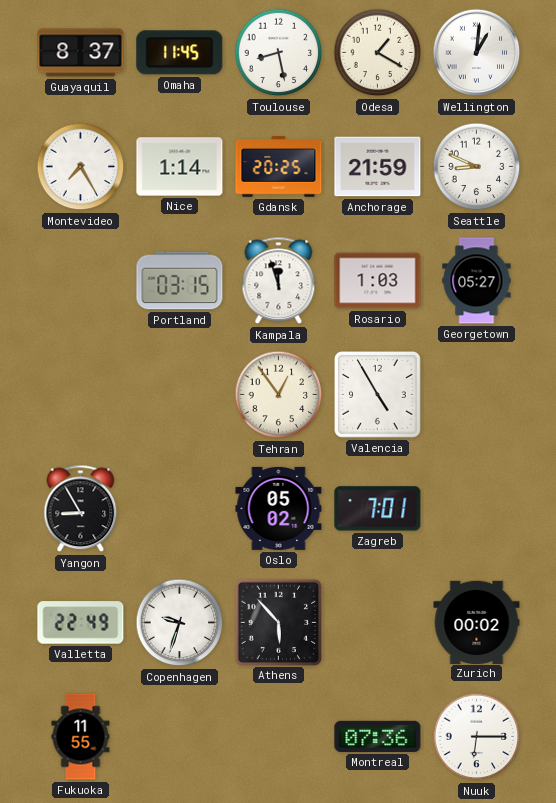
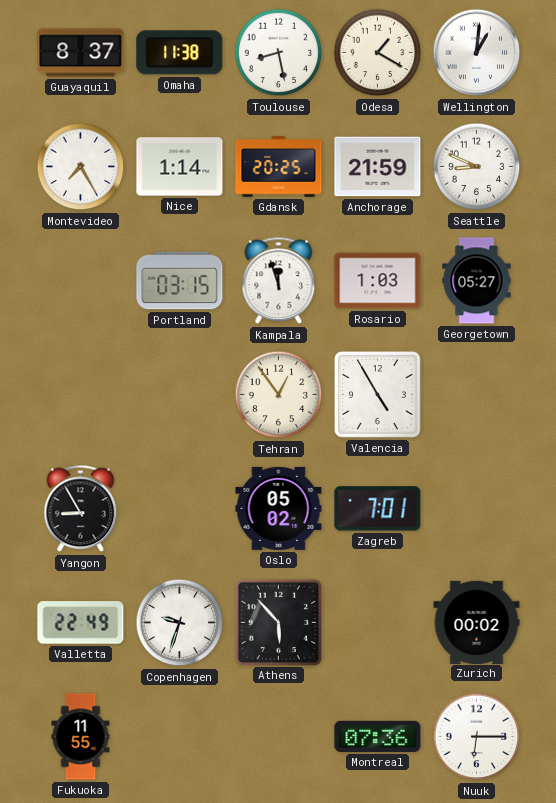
Omaha: 11:45 -> 11:38 (180, 53)
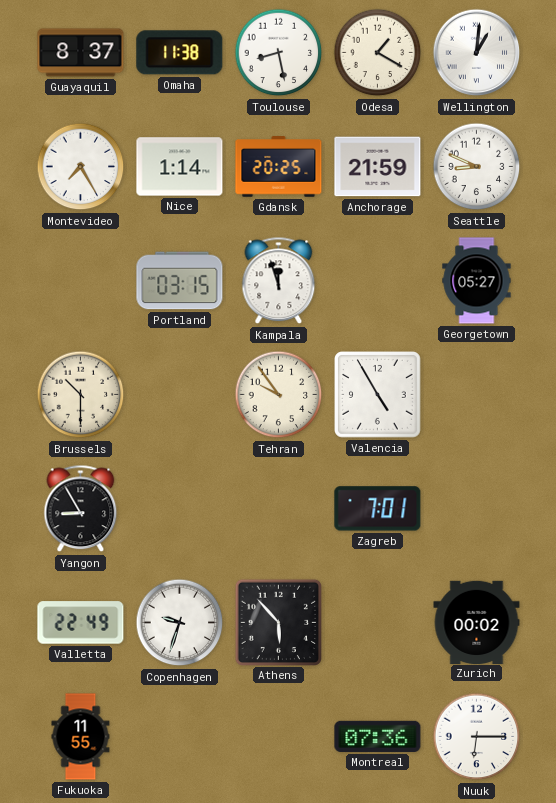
Rosario: 1:03 -> none (378, 281)
Brussels: none -> 10:30 (81, 395)
Tehran: 12:54 -> 9:54 (279, 395)
Oslo: 05:02 -> none (279, 508)
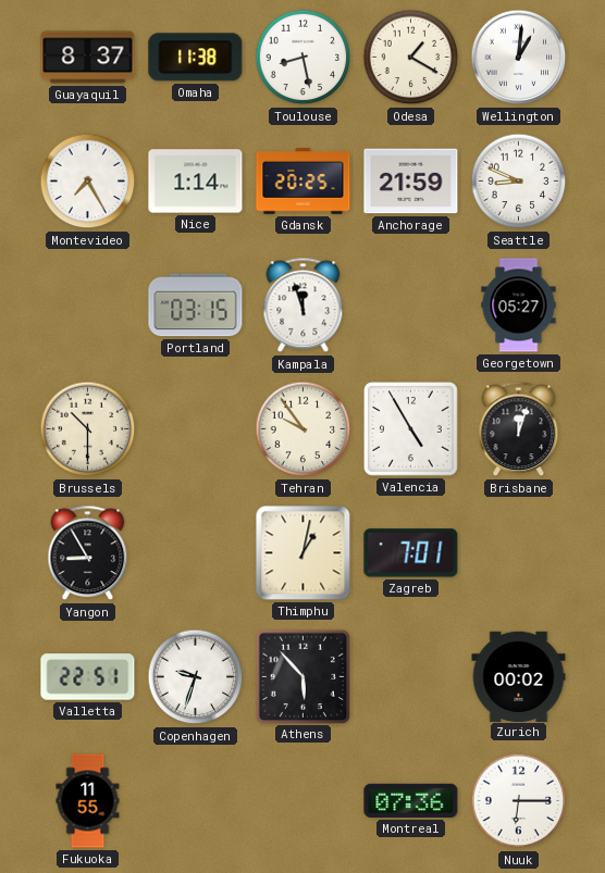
Brisbane: none -> 12:03 (519, 429)
Thimphu: none -> 1:02 (304, 553)
Valletta: 22:49 -> 22:51 (88, 677)
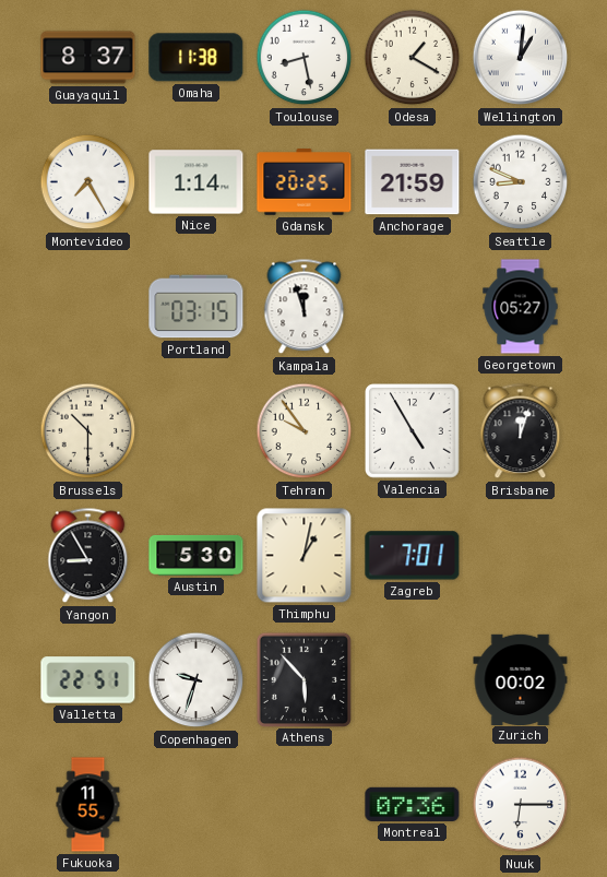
Austin: none -> 5:30 (197, 555)
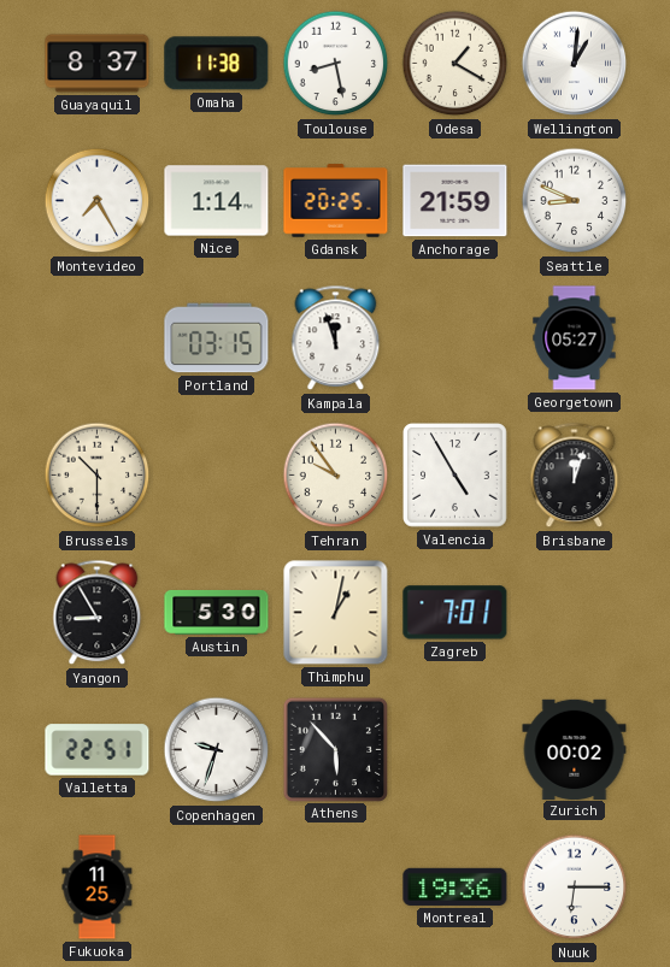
Fukuoka: 11:55 -> 11:25 (98, 888)
Montreal: 07:36 -> 19:36 (456, 886)
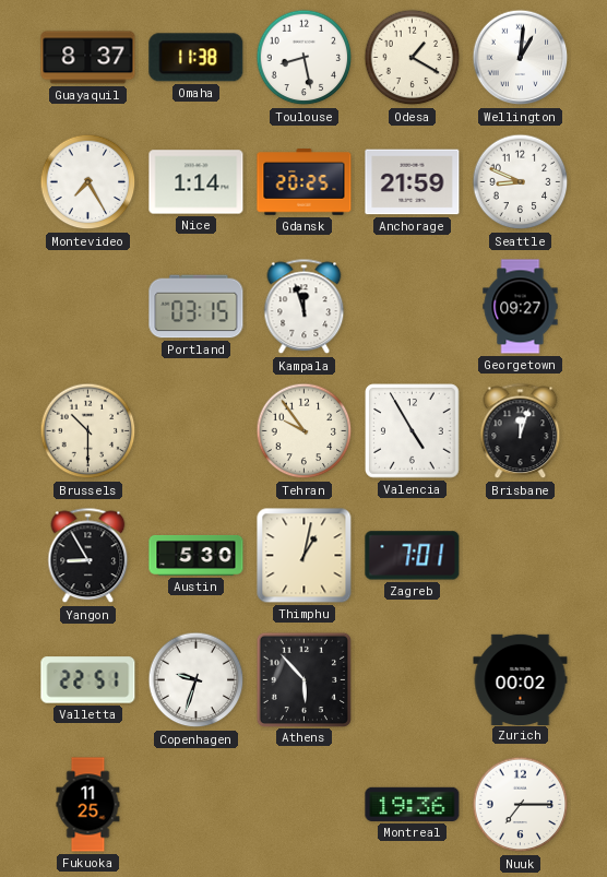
Georgetown: 05:27 -> 09:27 (521, 307)
Nuuk: 6:15 -> 7:15 (521, 805)
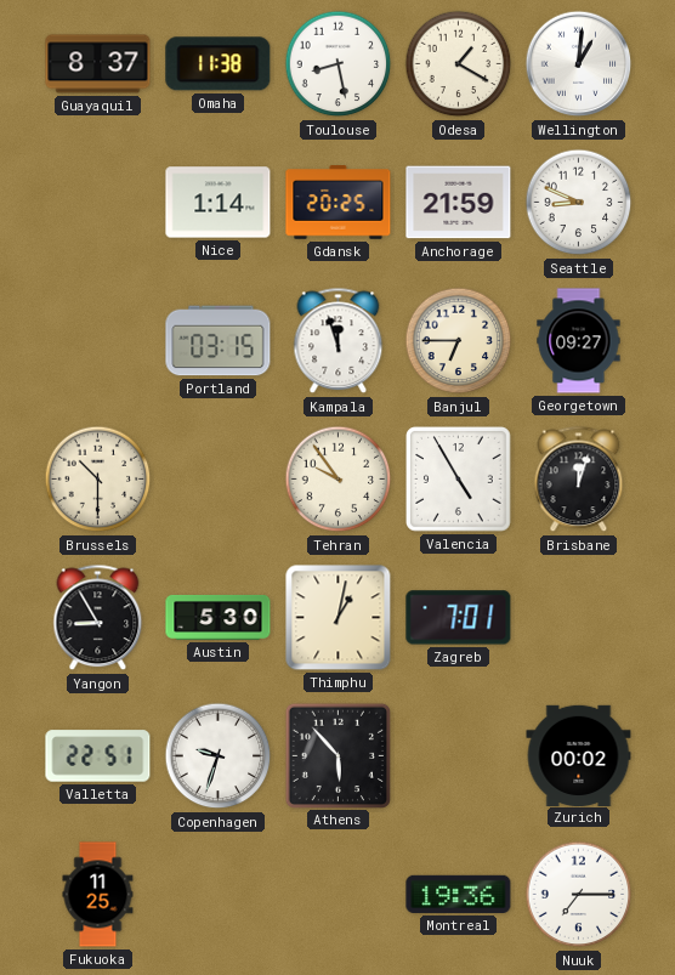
Montevideo: 7:25 -> none (88, 182)
Banjul: none -> 6:45 (459, 341)
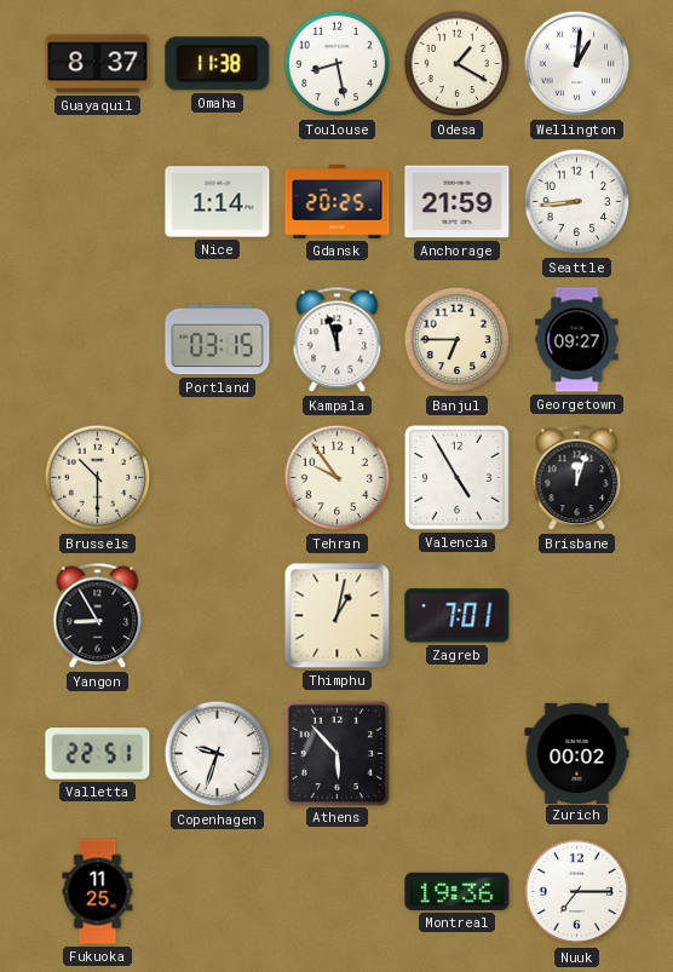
Seattle: 8:49 -> 8:44 (577, 202)
Austin: 5:30 -> none (219, 617)
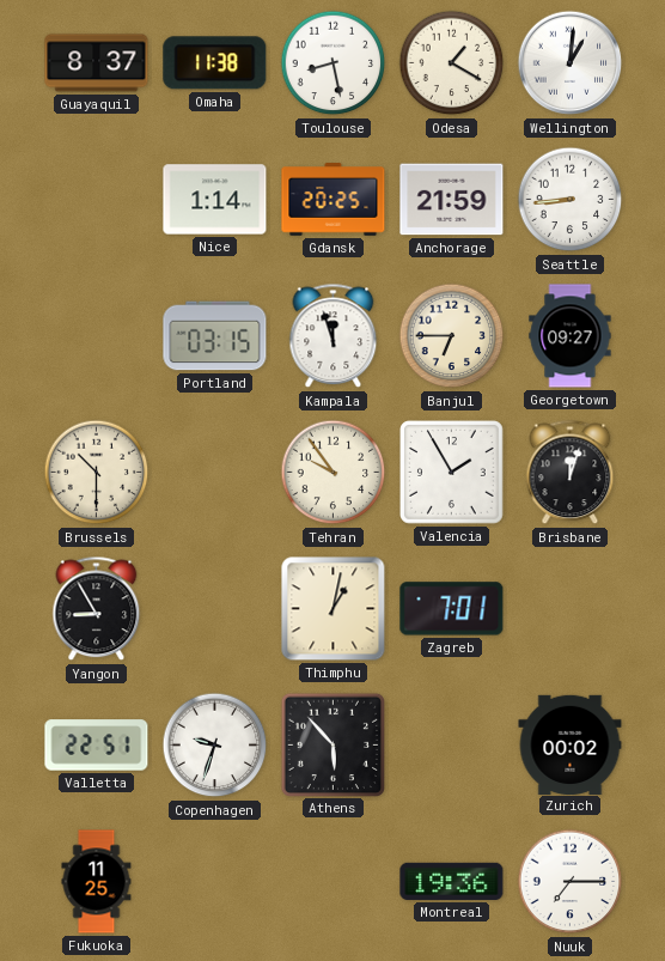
Valencia: 4:55 -> 1:55 (452, 473)
